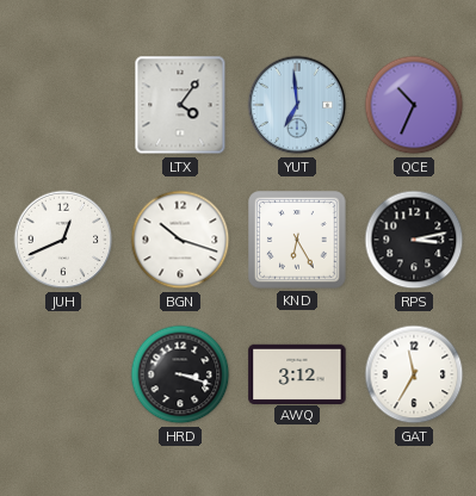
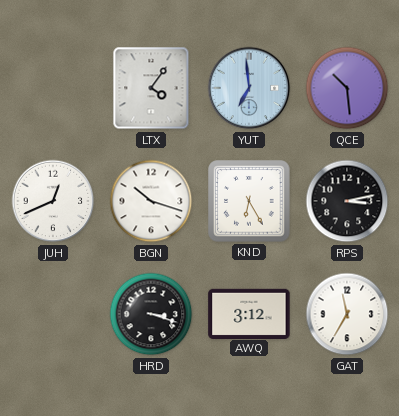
QCE: 10:34 -> 10:29 (347, 88)
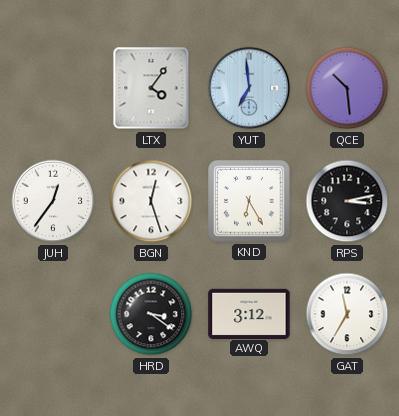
JUH: 12:41 -> 12:36 (53, 201)
BGN: 10:18 -> 12:27 (151, 201)
HRD: 3:18 -> 3:21 (151, 314)
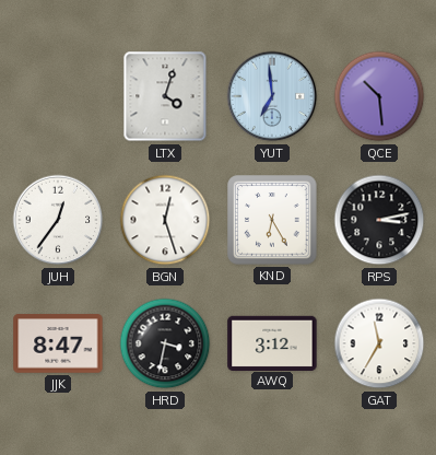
LTX: 4:06 -> 4:03 (165, 96)
JJK: none -> 8:47 (58, 343)
HRD: 3:21 -> 3:32 (165, 343)
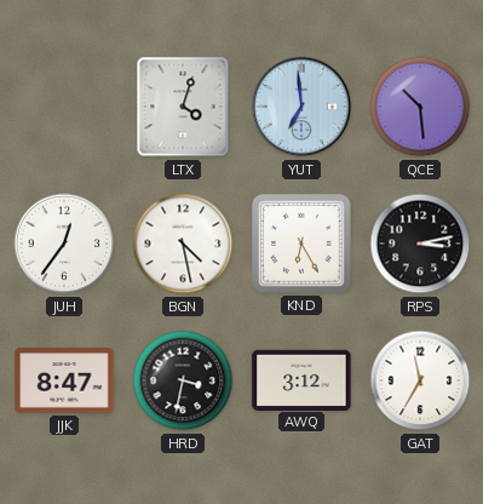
BGN: 12:27 -> 4:28 (183, 244)
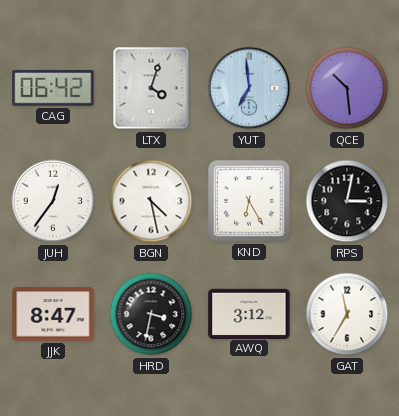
CAG: none -> 06:42 (53, 88)
RPS: 3:13 -> 3:02 (347, 201)
